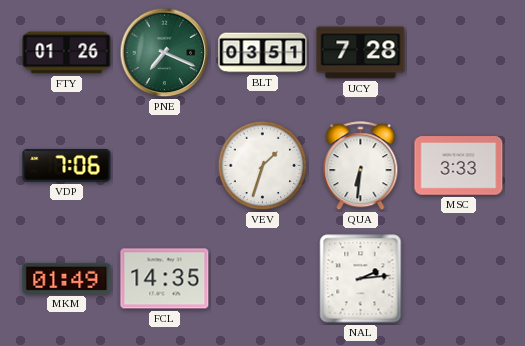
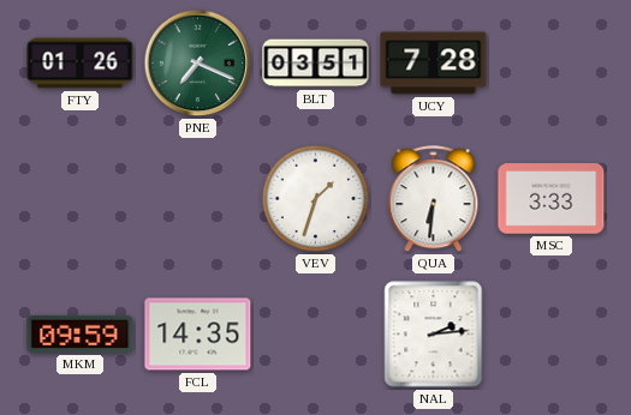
VDP: 7:06 -> none (67, 165)
MKM: 01:49 -> 09:59 (81, 333)
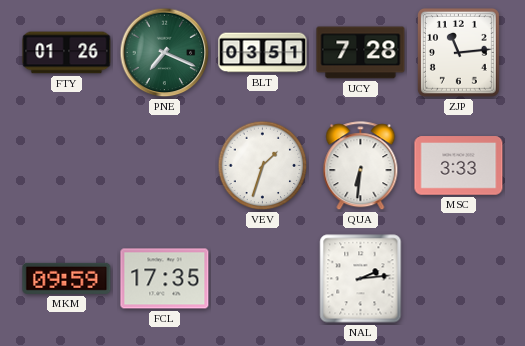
ZJP: none -> 11:14 (458, 52)
FCL: 14:35 -> 17:35 (165, 279)
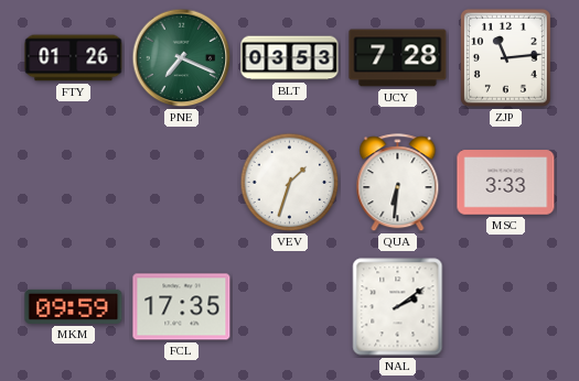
BLT: 03:51 -> 03:53 (290, 58)
NAL: 2:14 -> 2:09 (398, 307)
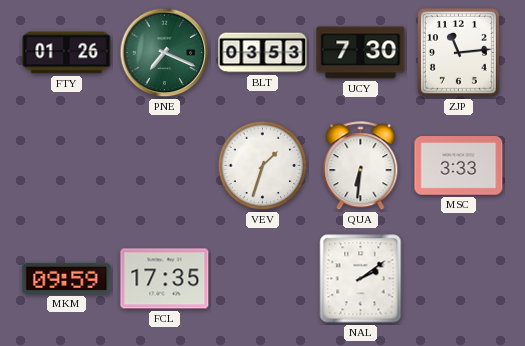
UCY: 7:28 -> 7:30 (361, 53)
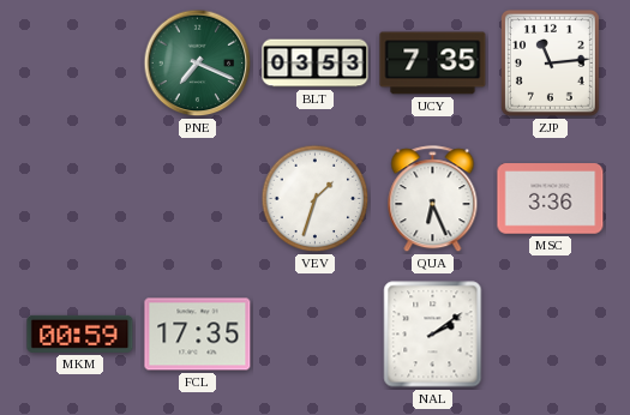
FTY: 01:26 -> none (67, 53)
UCY: 7:30 -> 7:35 (433, 64)
QUA: 6:31 -> 6:26 (433, 199)
MSC: 3:33 -> 3:36 (551, 199)
MKM: 09:59 -> 00:59 (80, 333)
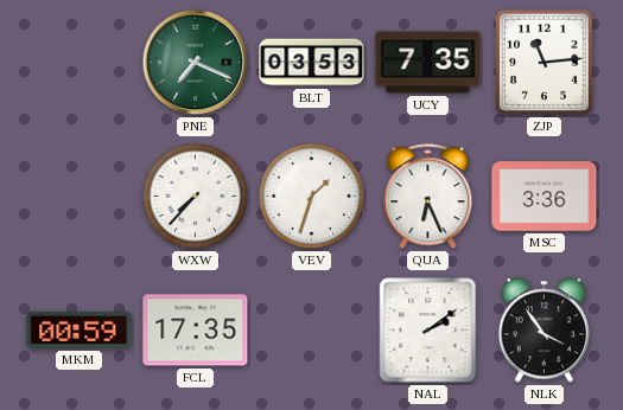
WXW: none -> 7:37 (196, 197)
NLK: none -> 3:54 (543, 331)
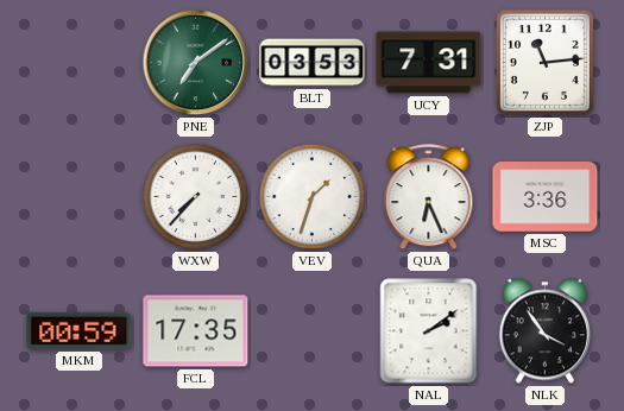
PNE: 7:19 -> 7:09 (196, 63)
UCY: 7:35 -> 7:31 (429, 63)
